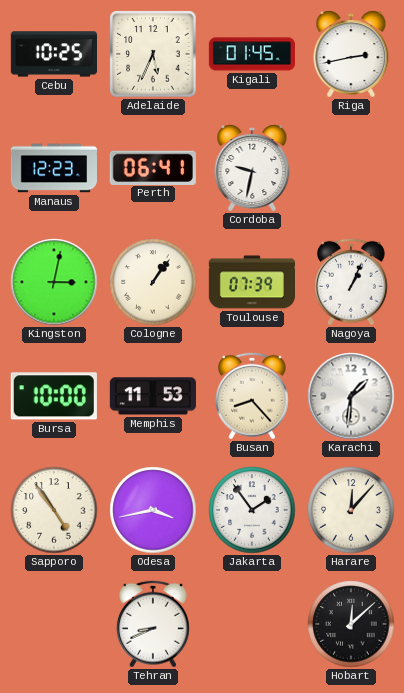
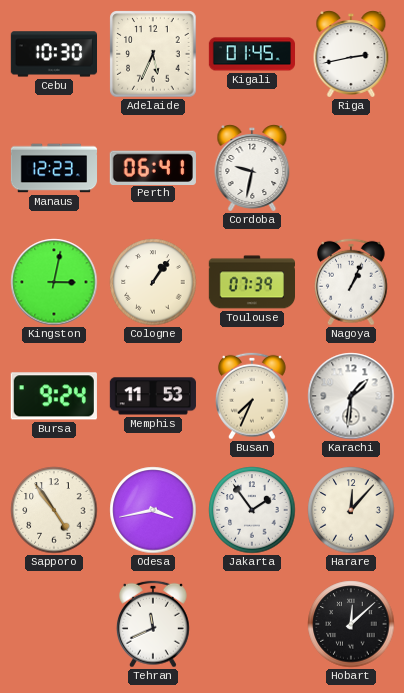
Cebu: 10:25 -> 10:30 (53, 54)
Bursa: 10:00 -> 9:24 (54, 396)
Busan: 8:23 -> 7:34 (252, 396)
Tehran: 8:41 -> 11:41 (153, 624)
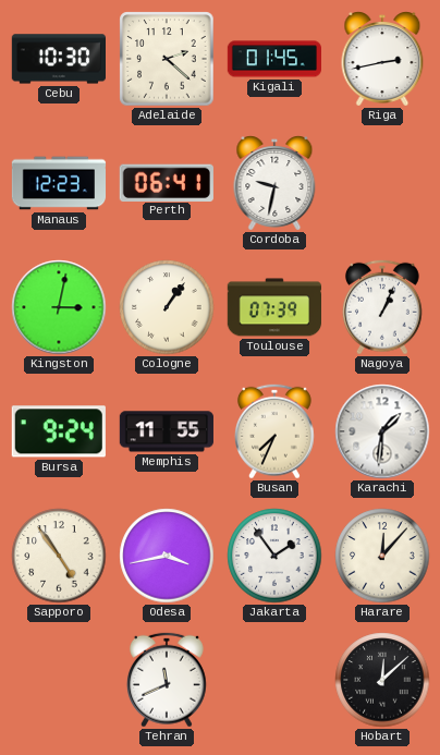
Adelaide: 5:34 -> 2:22 (167, 59)
Memphis: 11:53 -> 11:55 (167, 431)
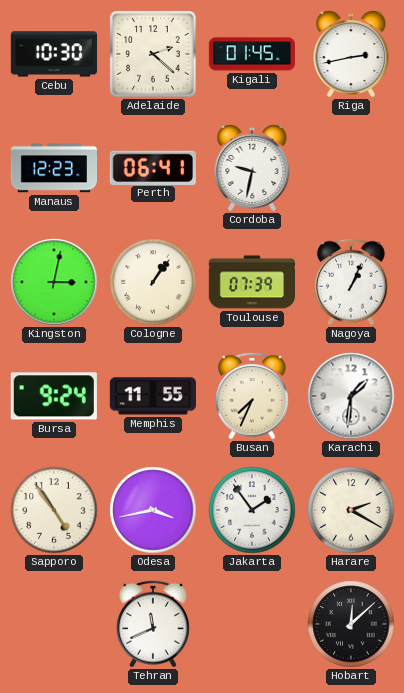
Harare: 12:07 -> 2:20 (351, 510)
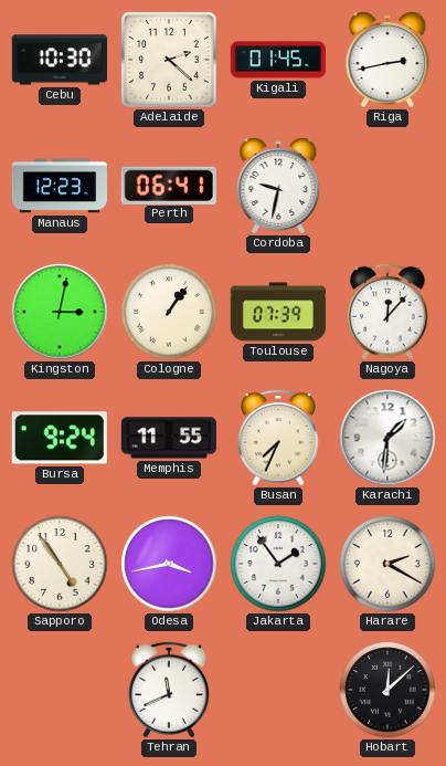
Nagoya: 1:04 -> 12:07 (387, 312)
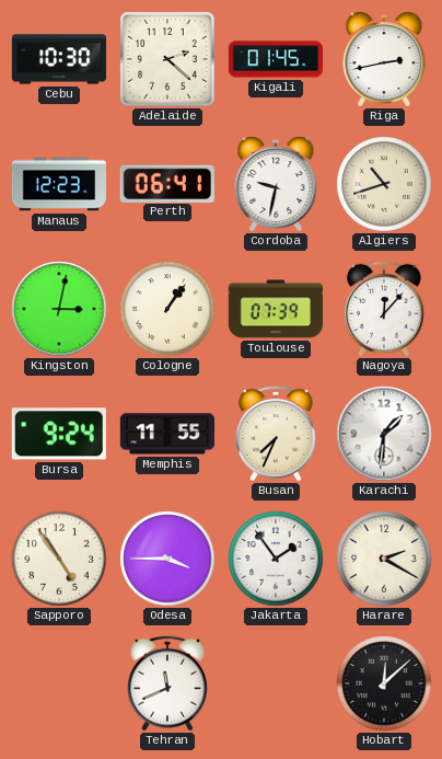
Algiers: none -> 10:42 (384, 184)
Odesa: 3:43 -> 3:45 (167, 559)
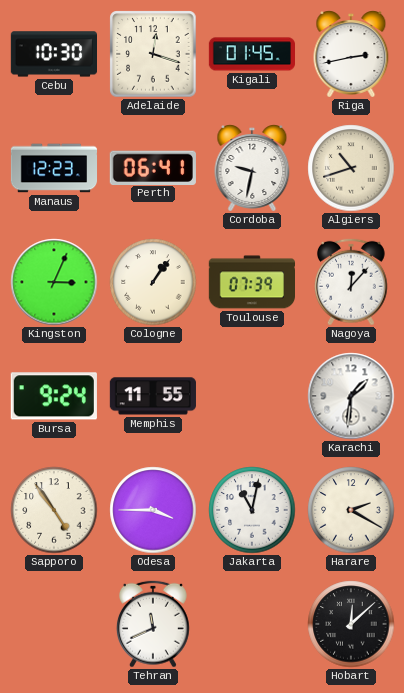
Adelaide: 2:22 -> 12:18 (153, 54)
Kingston: 3:02 -> 3:04 (54, 282)
Busan: 7:34 -> none (276, 434)
Jakarta: 1:54 -> 11:02 (252, 510)
